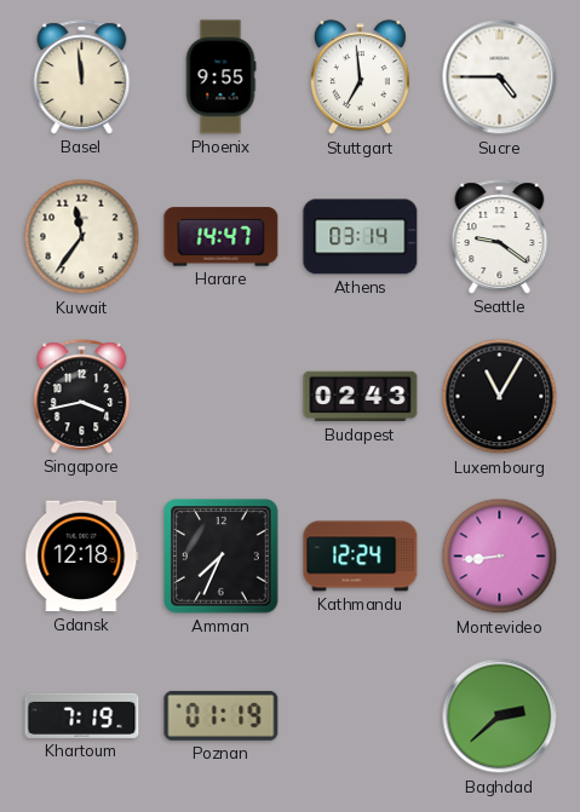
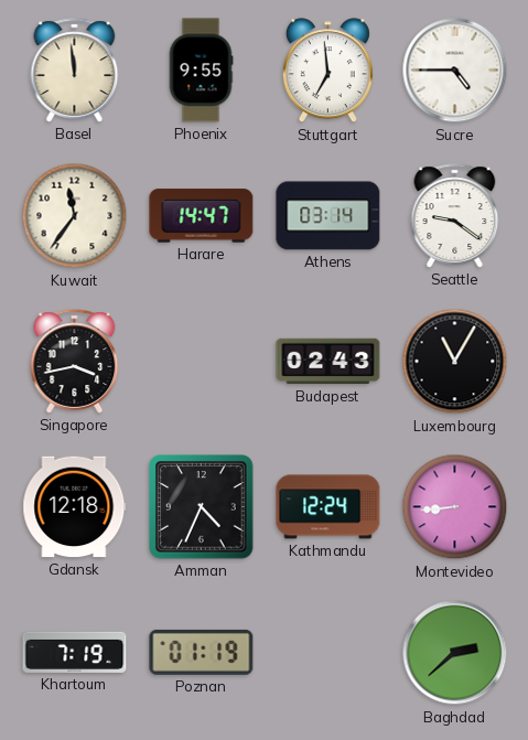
Amman: 7:34 -> 4:34 (202, 507)
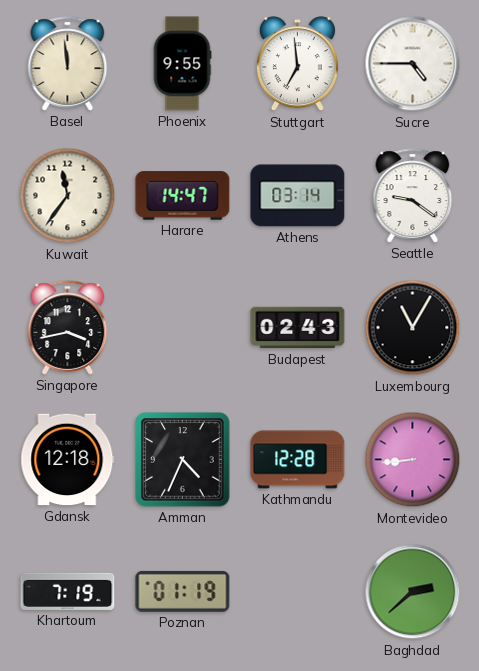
Kathmandu: 12:24 -> 12:28 (298, 460)
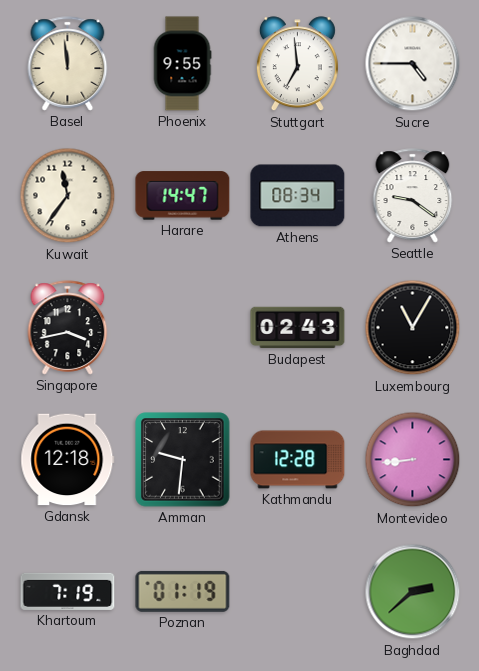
Athens: 03:14 -> 08:34 (298, 196)
Amman: 4:34 -> 9:31 (183, 460)
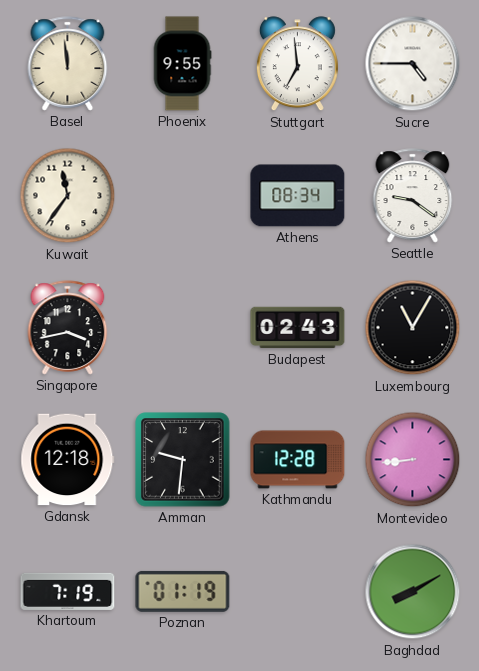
Harare: 14:47 -> none (183, 196)
Baghdad: 2:38 -> 8:10 (413, 592)
